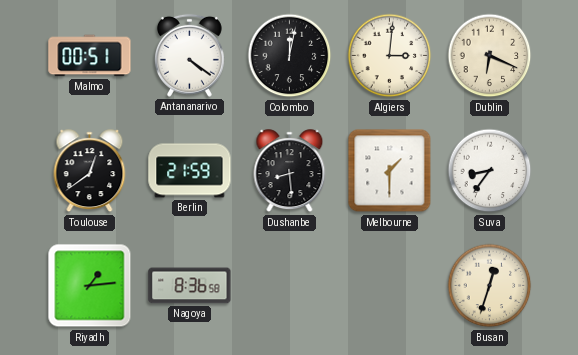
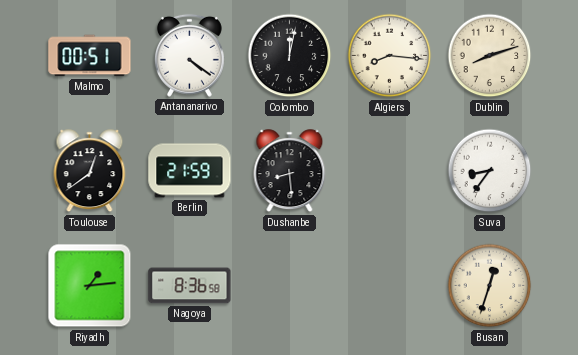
Algiers: 3:01 -> 8:16 (390, 56)
Dublin: 6:19 -> 8:12 (490, 56)
Melbourne: 1:30 -> none (390, 171)
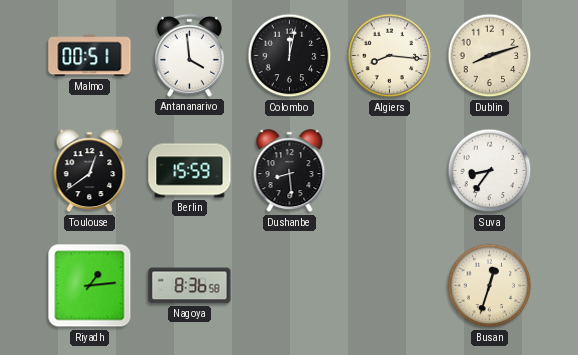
Antananarivo: 4:21 -> 3:59 (189, 55)
Berlin: 21:59 -> 15:59 (190, 171)
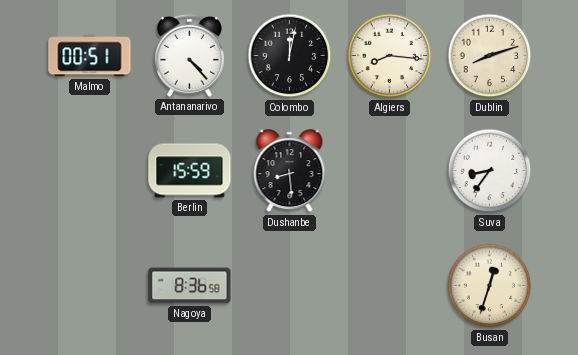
Antananarivo: 3:59 -> 4:23 (189, 55)
Toulouse: 12:39 -> none (90, 171)
Riyadh: 1:14 -> none (90, 286)
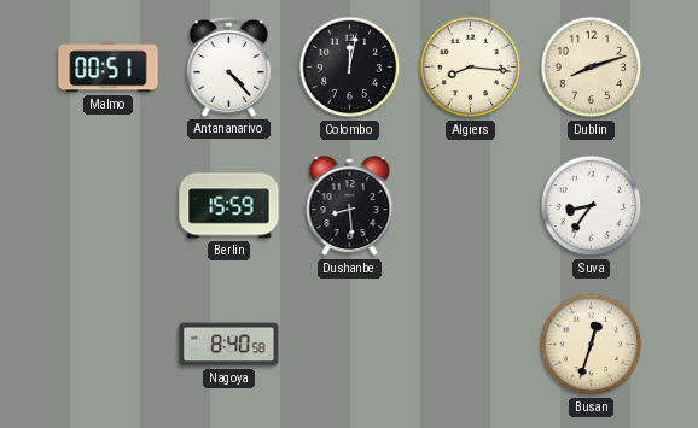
Nagoya: 8:36 -> 8:40 (229, 345)
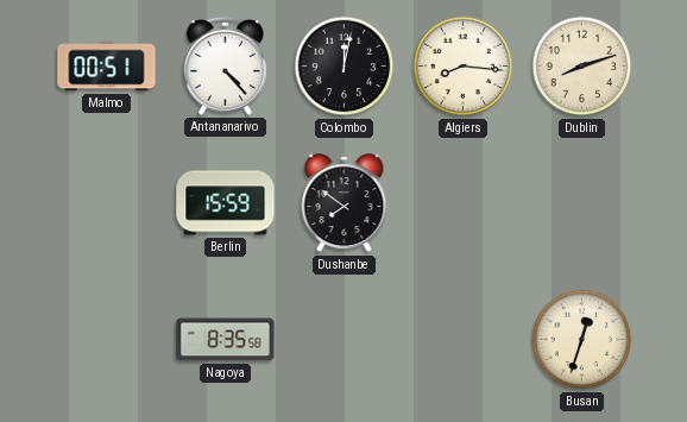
Dushanbe: 8:29 -> 7:51 (345, 203)
Suva: 8:36 -> none (592, 206)
Nagoya: 8:40 -> 8:35 (226, 340)
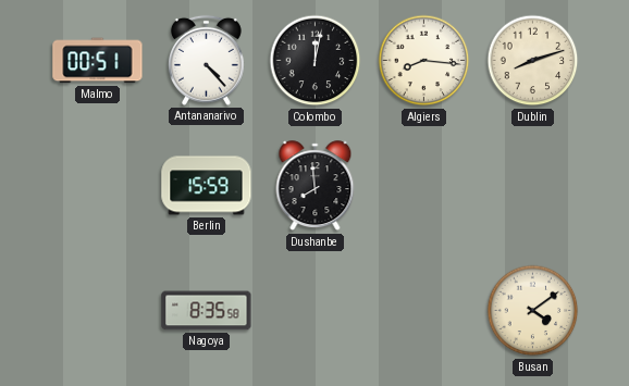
Dushanbe: 7:51 -> 7:59 (316, 186)
Busan: 12:33 -> 4:09 (533, 311)
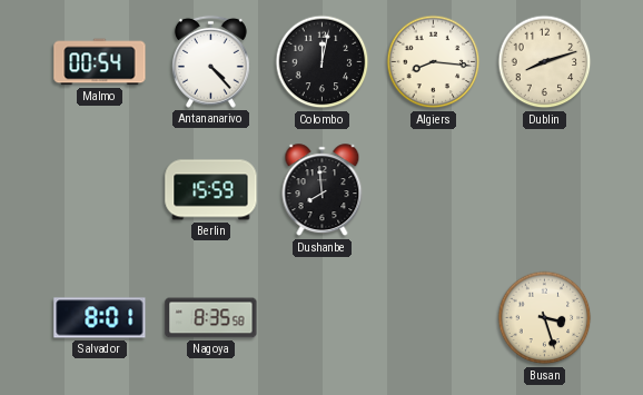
Malmo: 00:51 -> 00:54 (100, 62)
Salvador: none -> 8:01 (100, 318)
Busan: 4:09 -> 3:27 (545, 318)
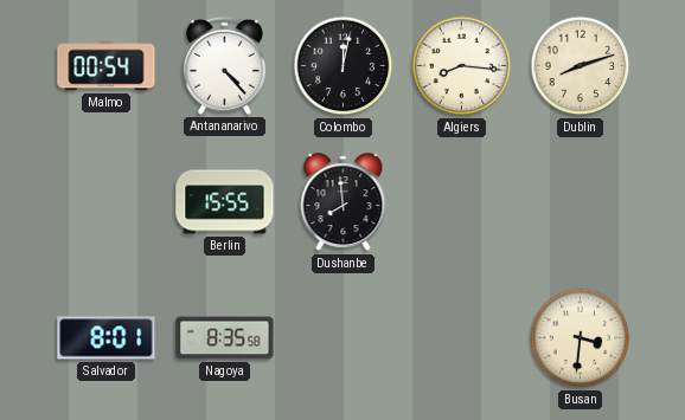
Berlin: 15:59 -> 15:55 (225, 202)
Busan: 3:27 -> 3:31 (581, 338)
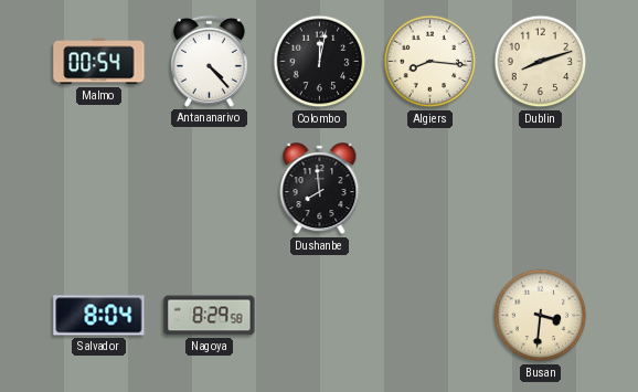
Berlin: 15:55 -> none (225, 202)
Salvador: 8:01 -> 8:04 (99, 316)
Nagoya: 8:35 -> 8:29 (210, 316)
